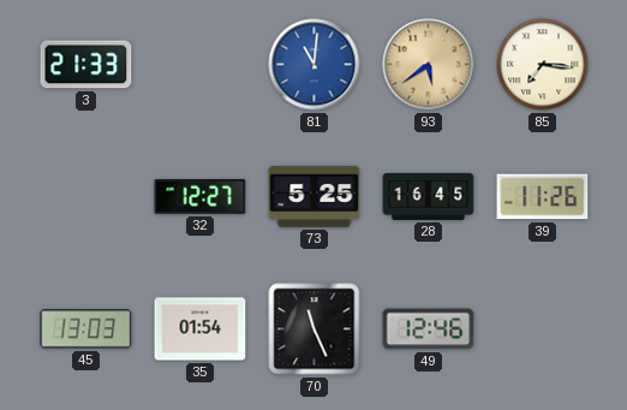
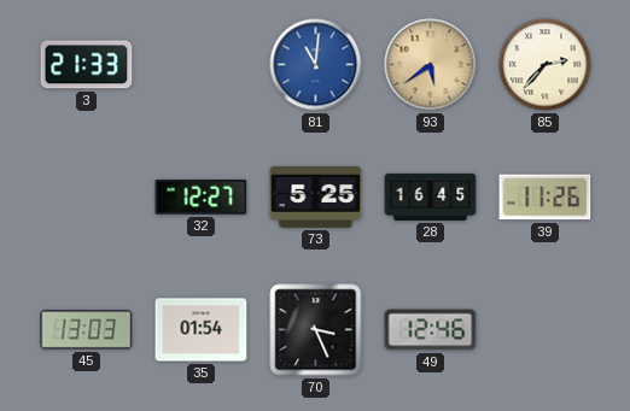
85: 7:16 -> 2:37 (546, 65)
70: 11:26 -> 3:26 (316, 330)
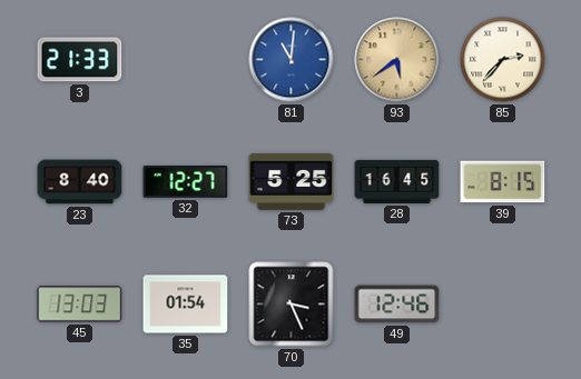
23: none -> 8:40 (80, 182)
39: 11:26 -> 8:15 (503, 182)
